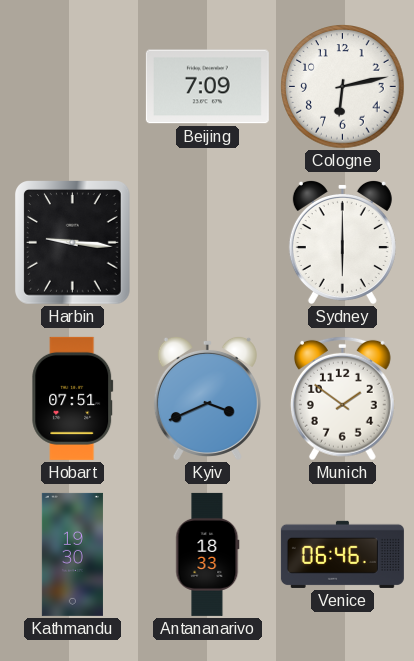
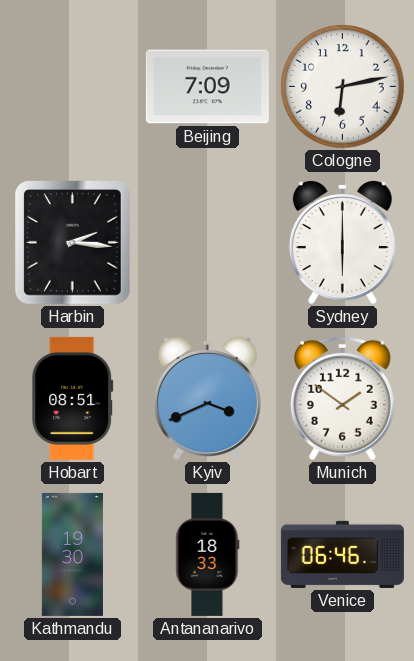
Harbin: 9:16 -> 2:16 (73, 243)
Hobart: 07:51 -> 08:51 (73, 398)
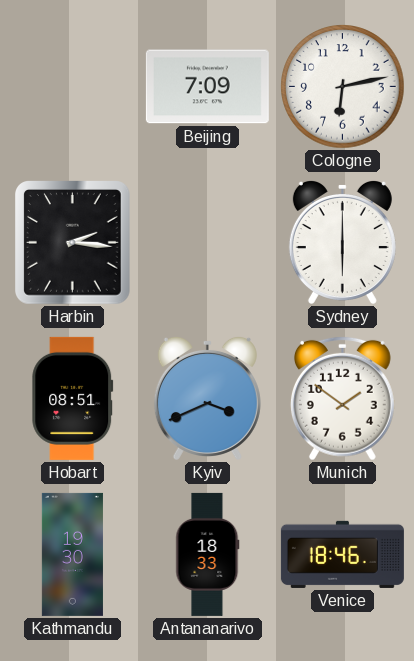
Venice: 06:46 -> 18:46 (342, 554)
